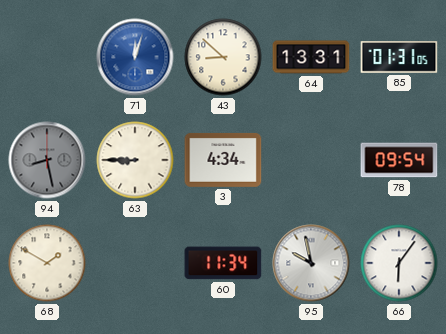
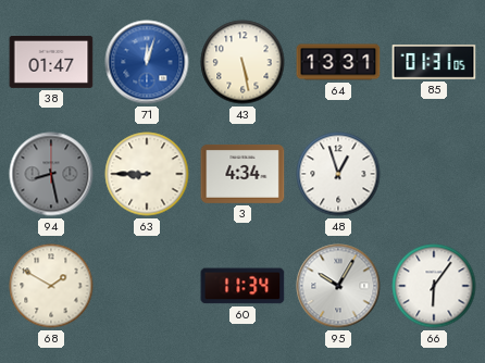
38: none -> 01:47 (51, 62)
43: 8:52 -> 5:28 (242, 62)
48: none -> 12:57 (338, 174)
78: 09:54 -> none (399, 160)
95: 9:58 -> 10:05 (338, 286)
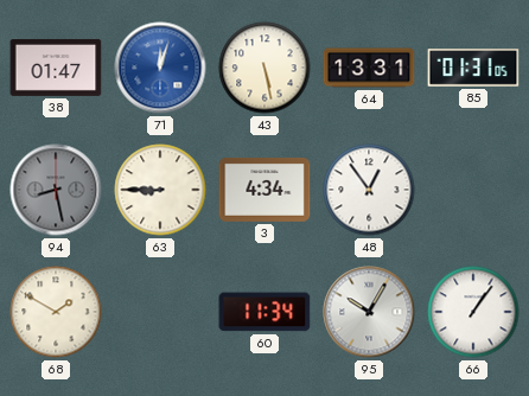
48: 12:57 -> 12:54 (369, 190)
66: 6:06 -> 1:06 (473, 312)
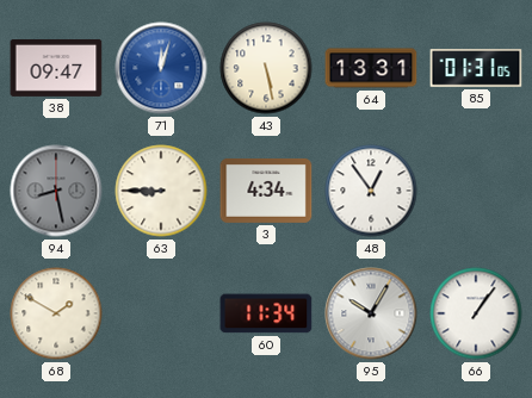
38: 01:47 -> 09:47 (56, 68)
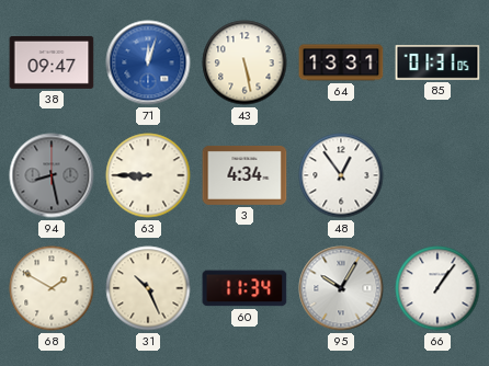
31: none -> 10:26 (148, 288)
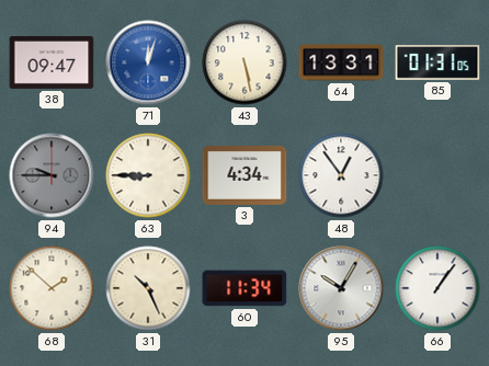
94: 8:28 -> 9:45 (52, 175)
68: 1:50 -> 1:52 (52, 288)
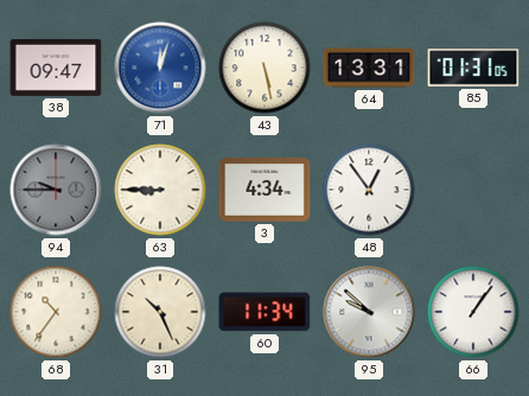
68: 1:52 -> 10:36 (56, 312)
95: 10:05 -> 9:52 (369, 312)
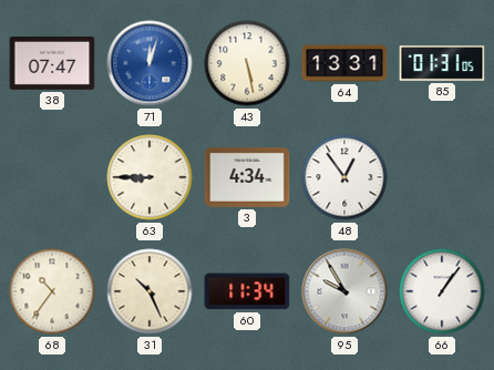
38: 09:47 -> 07:47 (52, 63)
94: 9:45 -> none (56, 190)
95: 9:52 -> 9:55 (344, 291)
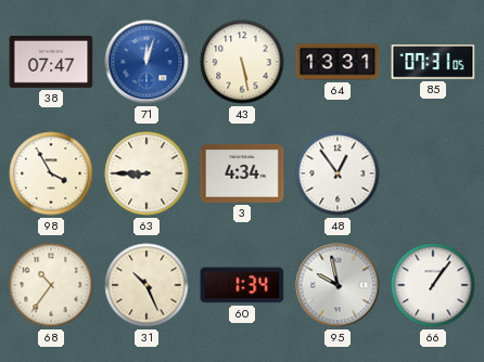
85: 01:31 -> 07:31 (433, 63)
98: none -> 3:55 (51, 173)
60: 11:34 -> 1:34 (242, 285)
95: 9:55 -> 9:58 (337, 285)
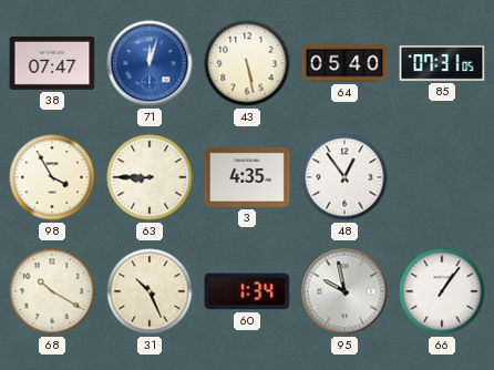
64: 13:31 -> 05:40 (344, 63)
3: 4:34 -> 4:35 (247, 177)
68: 10:36 -> 10:20 (52, 291)
